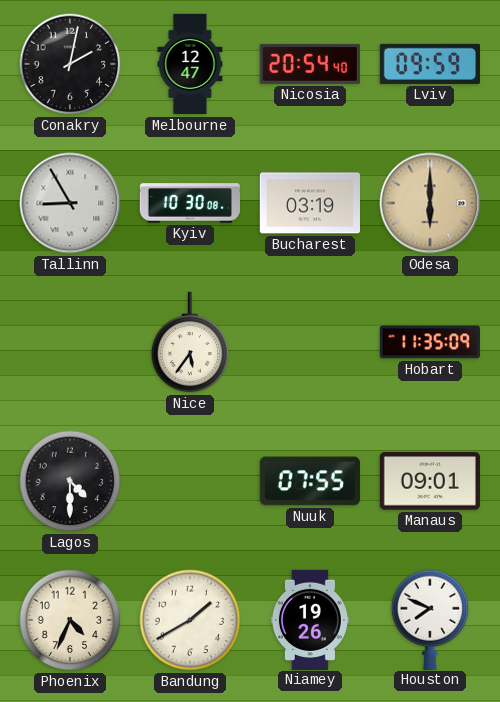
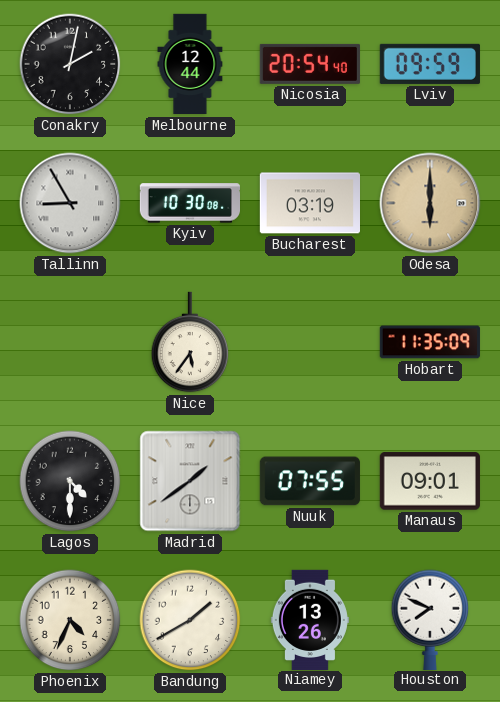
Melbourne: 12:47 -> 12:44 (190, 64)
Madrid: none -> 1:39 (190, 481)
Niamey: 19:26 -> 13:26 (310, 619)
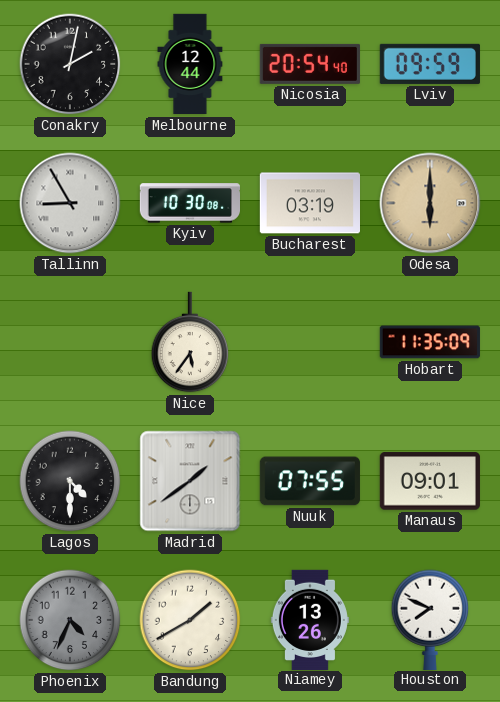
Phoenix dial: cream -> grey (70, 620)
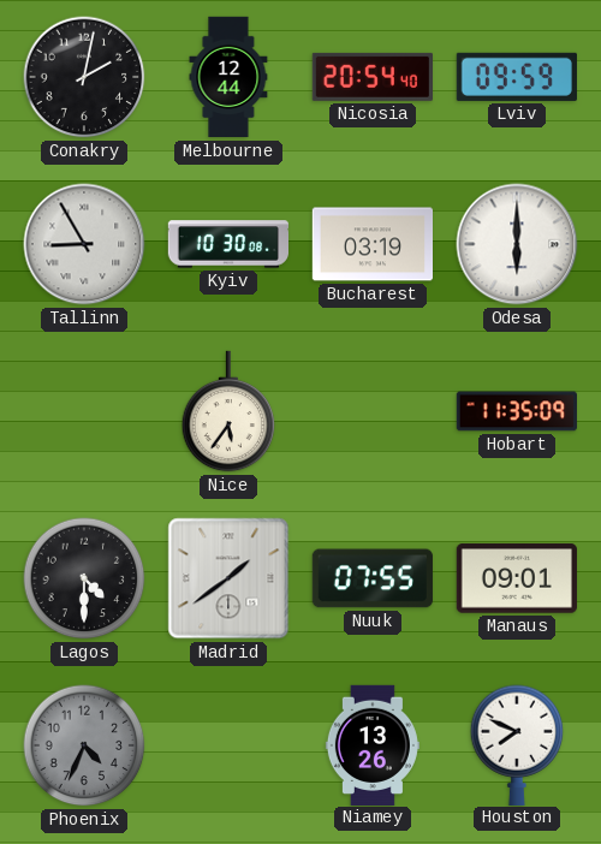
Odesa dial: champagne -> white (517, 244)
Bandung: 1:40 -> none (190, 620)
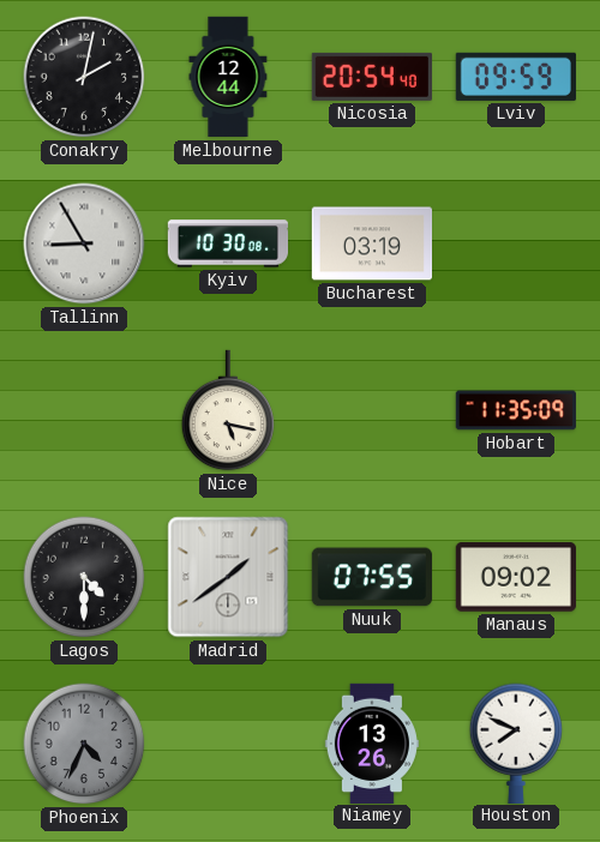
Odesa: 6:00 -> none (517, 244)
Nice: 5:36 -> 5:17 (228, 410)
Manaus: 09:01 -> 09:02 (516, 577)
